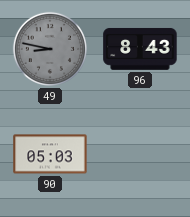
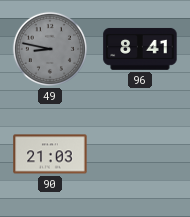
96: 8:43 -> 8:41 (140, 49)
90: 05:03 -> 21:03 (50, 154)
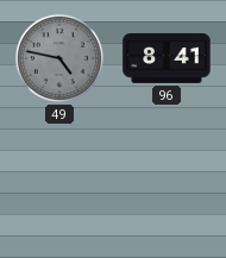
49: 8:47 -> 4:47 (59, 58)
90: 21:03 -> none (50, 154)
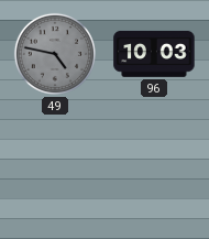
96: 8:41 -> 10:03 (154, 54)
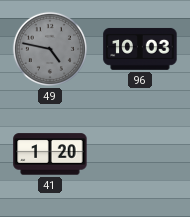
41: none -> 1:20 (50, 154)
